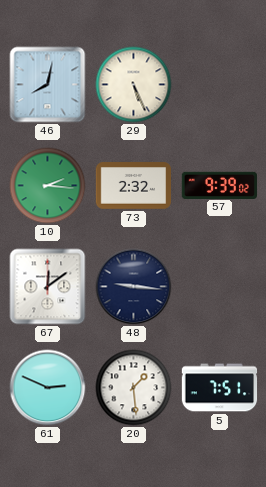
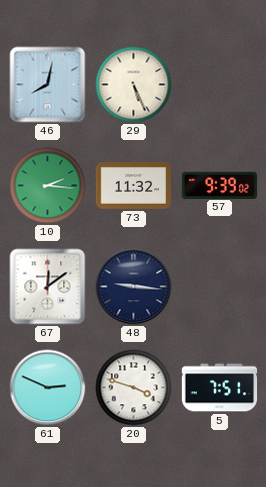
73: 2:32 -> 11:32 (133, 186)
20: 1:29 -> 3:48 (134, 388)
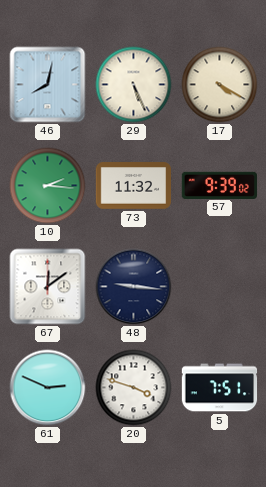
17: none -> 4:20 (220, 85)
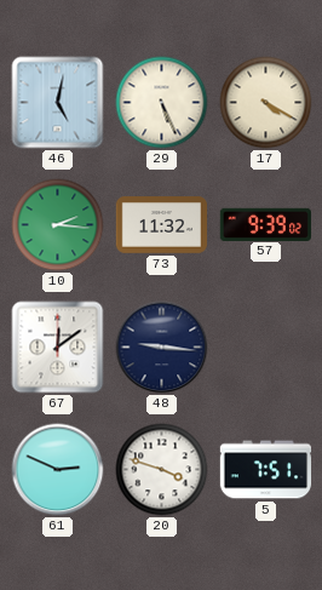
46: 8:02 -> 5:02 (58, 103)
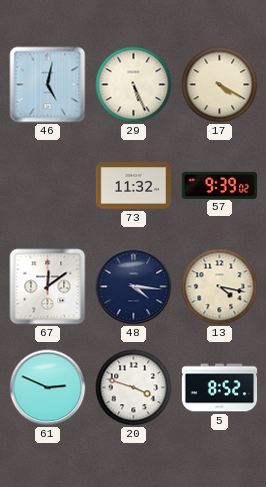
10: 2:16 -> none (58, 225)
48: 9:16 -> 4:16 (134, 287)
13: none -> 4:17 (220, 287)
5: 7:51 -> 8:52 (220, 388)
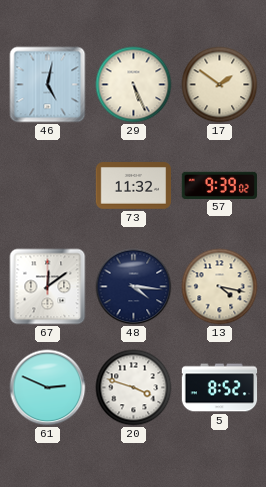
17: 4:20 -> 1:51 (220, 85)
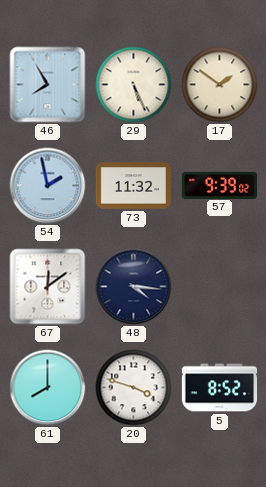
46: 5:02 -> 7:55 (48, 85)
54: none -> 1:58 (48, 186)
13: 4:17 -> none (220, 287)
61: 2:49 -> 8:00 (48, 388)
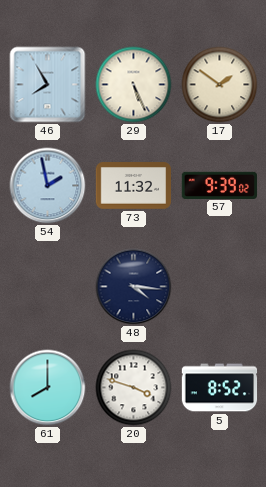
67: 12:09 -> none (48, 287)
